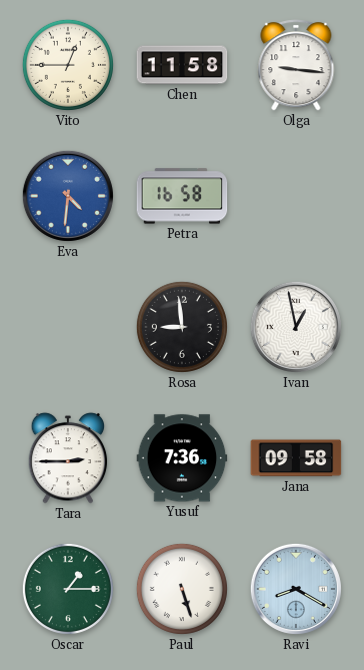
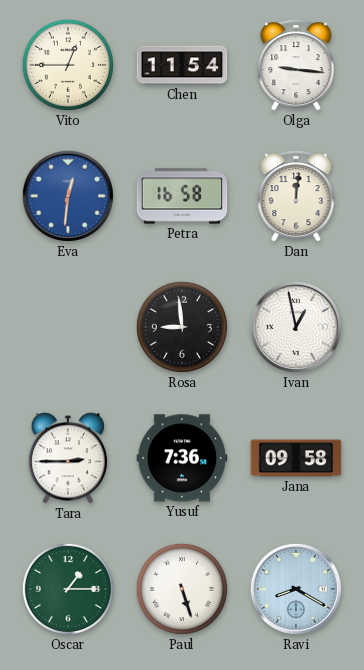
Chen: 11:58 -> 11:54 (182, 65)
Eva: 4:31 -> 12:31 (68, 196)
Dan: none -> 12:01 (296, 196)
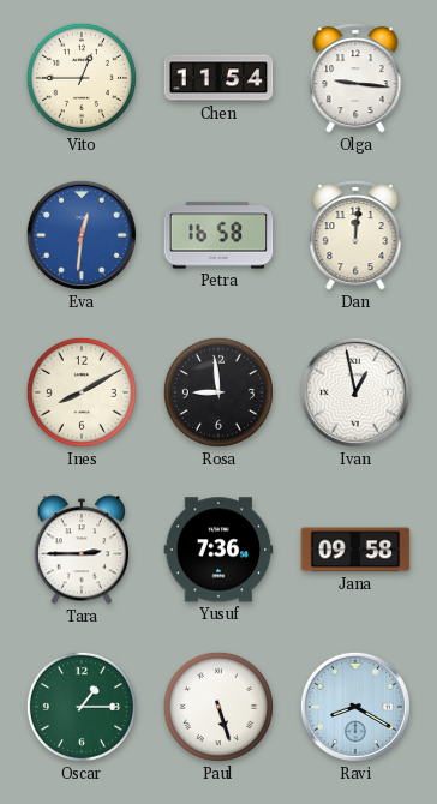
Ines: none -> 8:10 (82, 392)
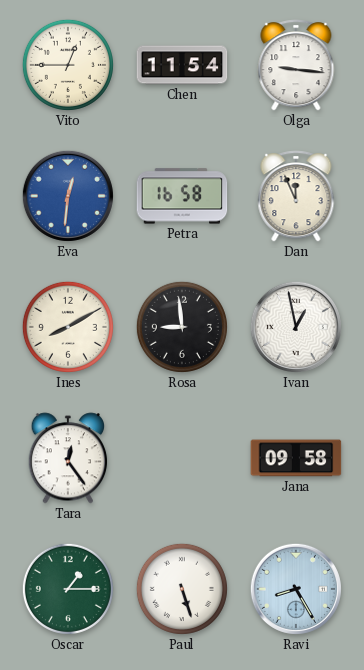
Dan: 12:01 -> 11:56 (296, 196)
Tara: 2:45 -> 12:24 (68, 458)
Yusuf: 7:36 -> none (218, 550)
Ravi: 8:20 -> 8:25 (296, 589)
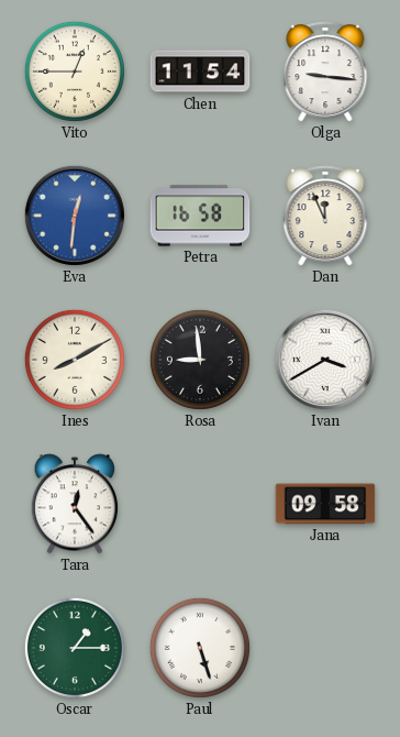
Ivan: 12:58 -> 3:40 (325, 360)
Ravi: 8:25 -> none (296, 589)
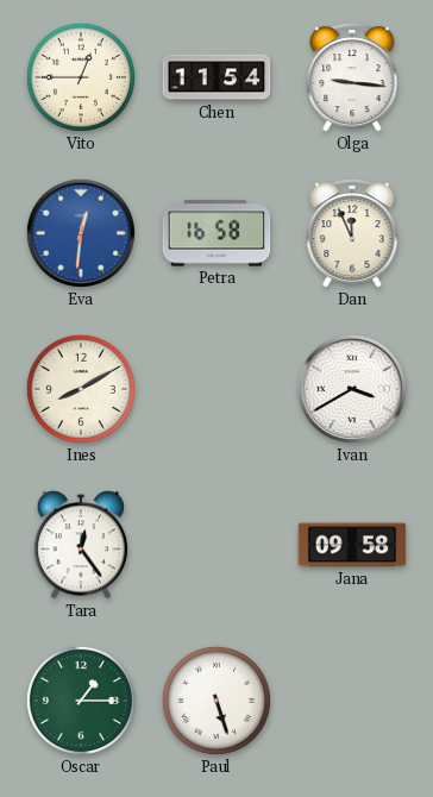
Rosa: 8:59 -> none (200, 360)
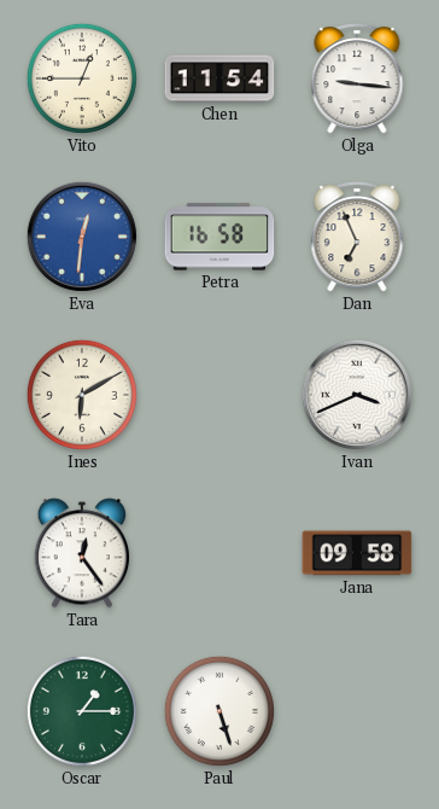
Dan: 11:56 -> 6:56 (357, 237)
Ines: 8:10 -> 6:10 (82, 395)
Ivan: 3:40 -> 3:41 (357, 395)
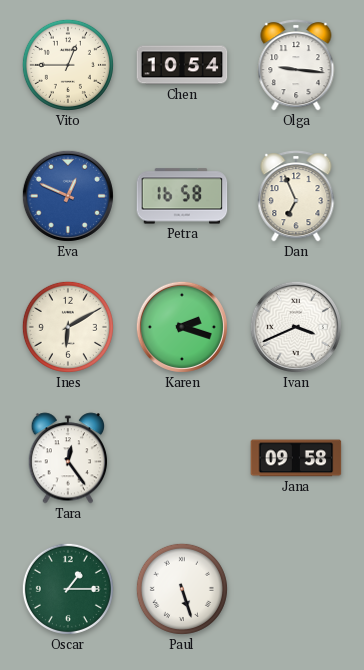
Chen: 11:54 -> 10:54 (182, 65)
Eva: 12:31 -> 12:49 (68, 196)
Karen: none -> 2:18 (182, 327)
